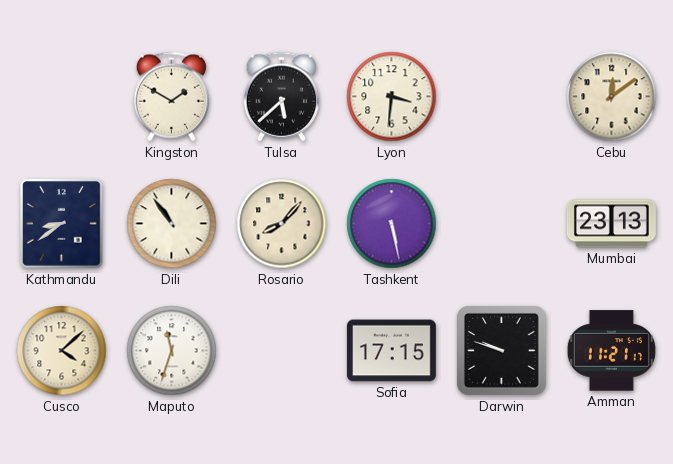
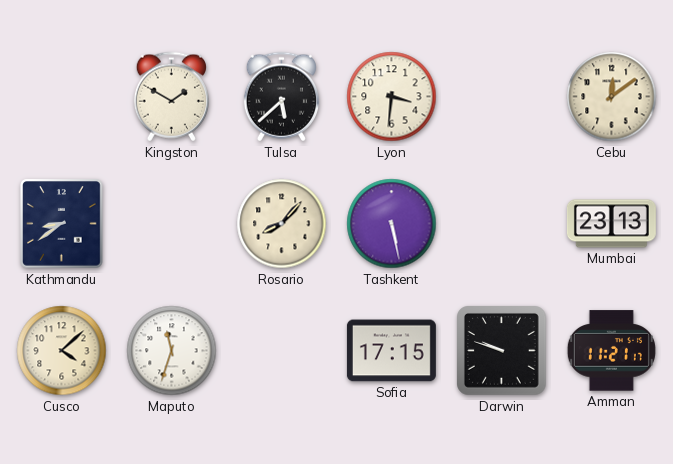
Dili: 10:54 -> none (172, 224)
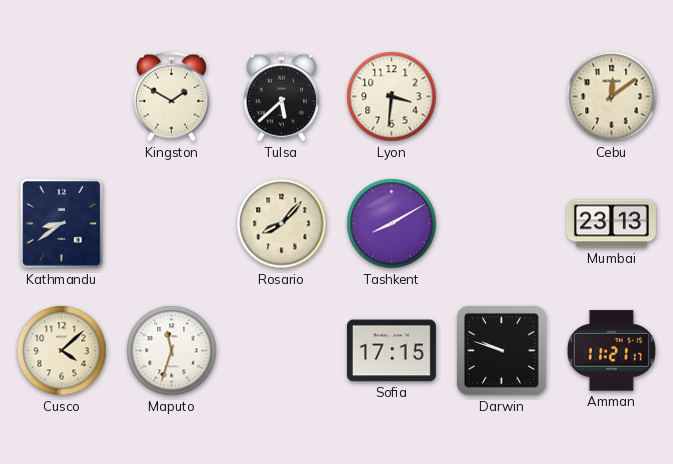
Tashkent: 5:28 -> 8:10 (392, 224)
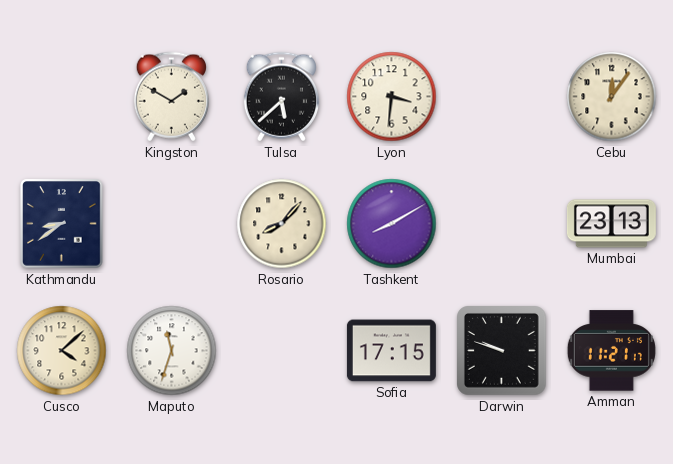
Cebu: 12:09 -> 12:06 (612, 97)
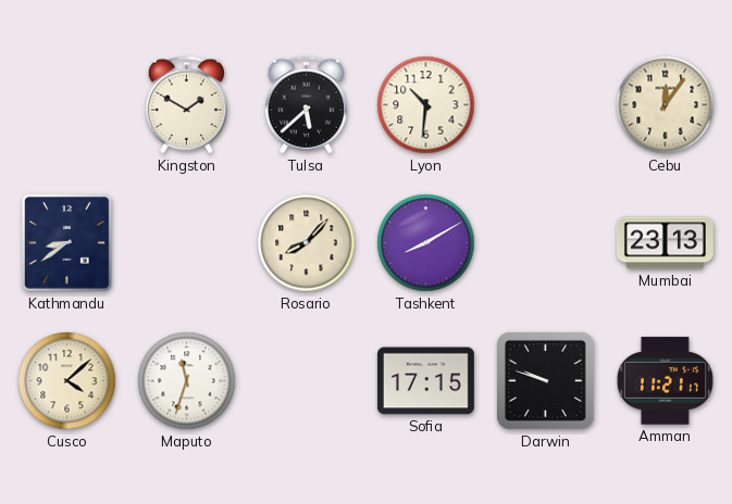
Lyon: 3:31 -> 10:31 (426, 105)
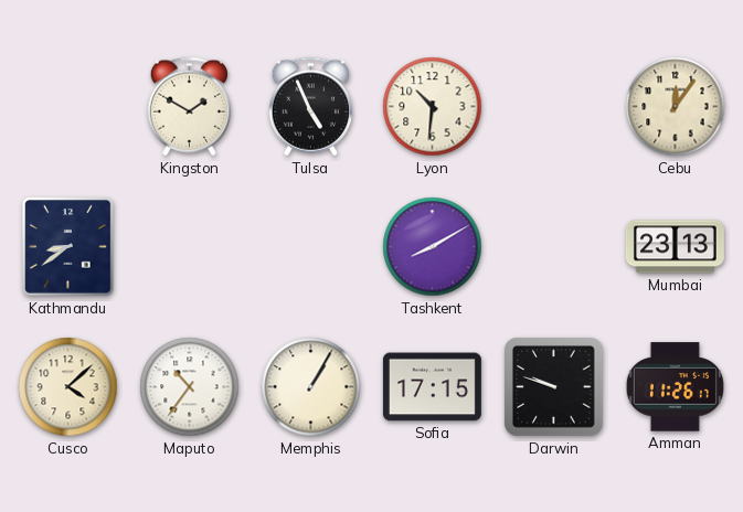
Tulsa: 5:38 -> 4:56 (310, 107)
Rosario: 8:07 -> none (307, 243)
Maputo: 11:33 -> 10:36 (190, 387)
Memphis: none -> 1:05 (311, 387)
Amman: 11:21 -> 11:26 (675, 387)
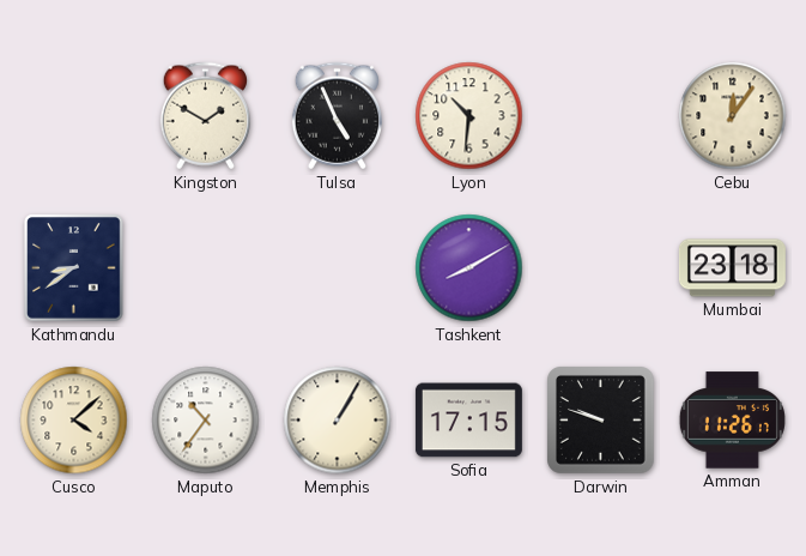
Mumbai: 23:13 -> 23:18 (732, 268)
